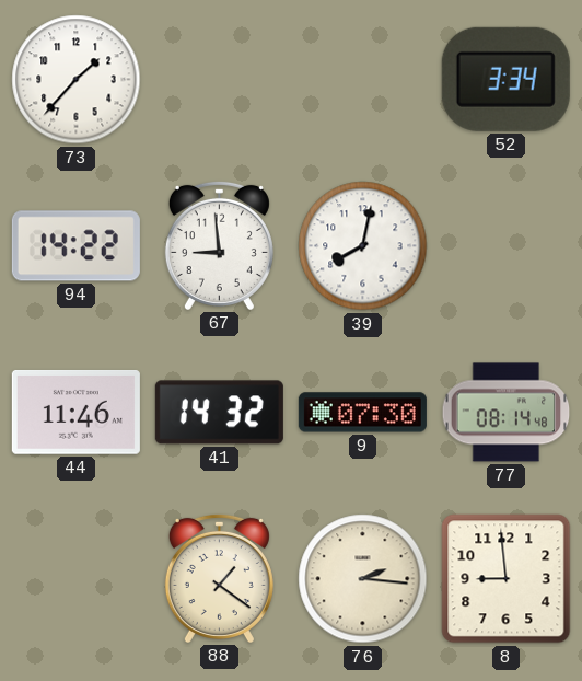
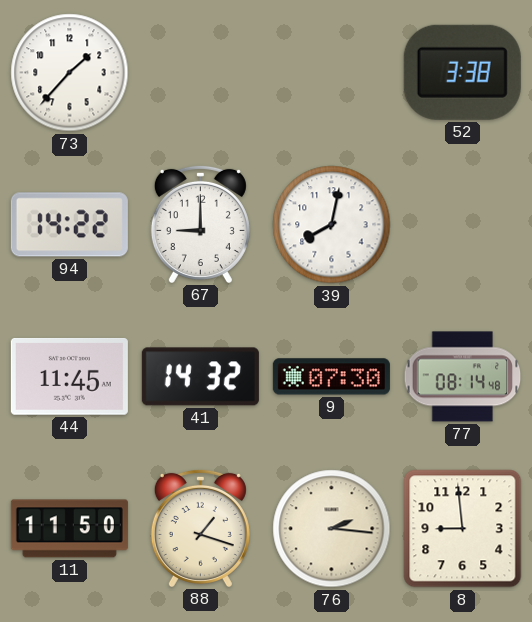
52: 3:34 -> 3:38 (462, 72)
67: 8:59 -> 9:00 (200, 224)
44: 11:46 -> 11:45 (69, 377)
11: none -> 11:50 (69, 529)
88: 1:21 -> 1:18 (200, 528)
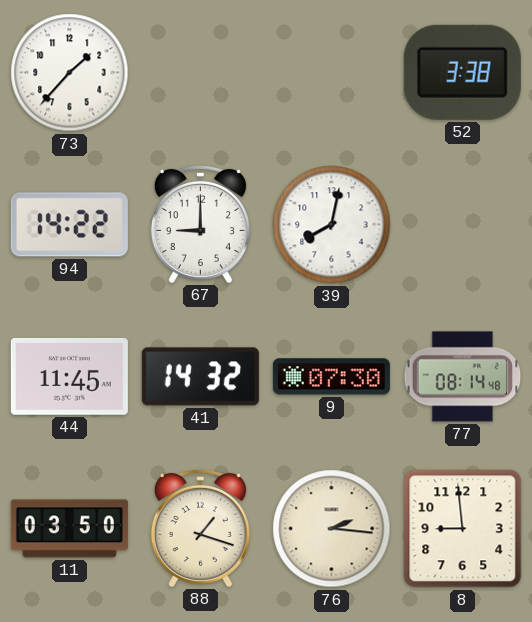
11: 11:50 -> 03:50 (69, 529)
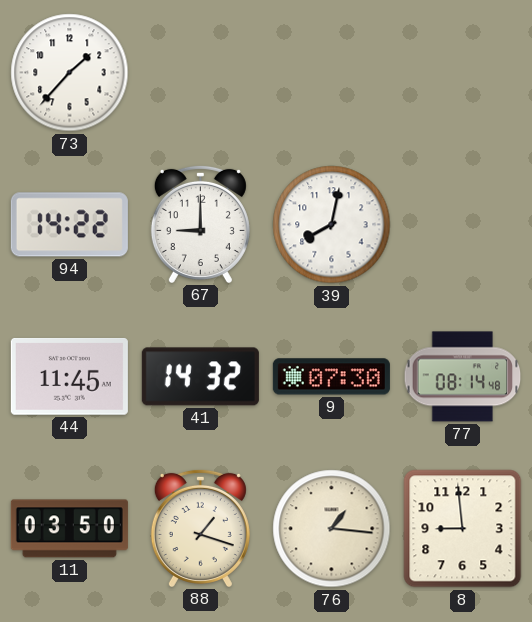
52: 3:38 -> none (462, 72)
76: 2:16 -> 1:16 (332, 529)
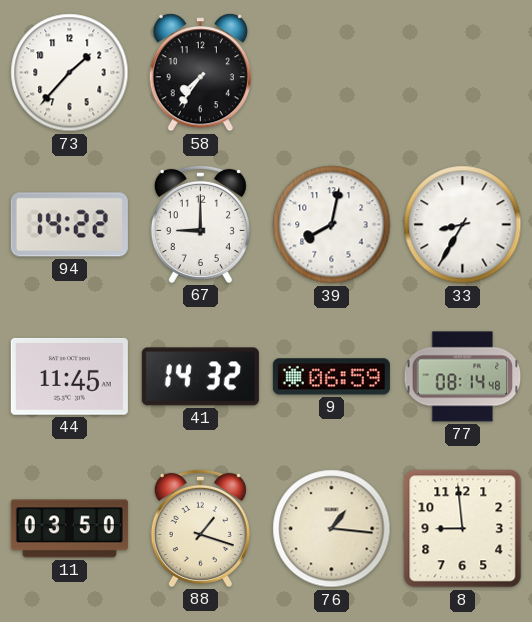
58: none -> 7:36 (200, 73)
33: none -> 8:35 (463, 225)
9: 07:30 -> 06:59 (331, 377)
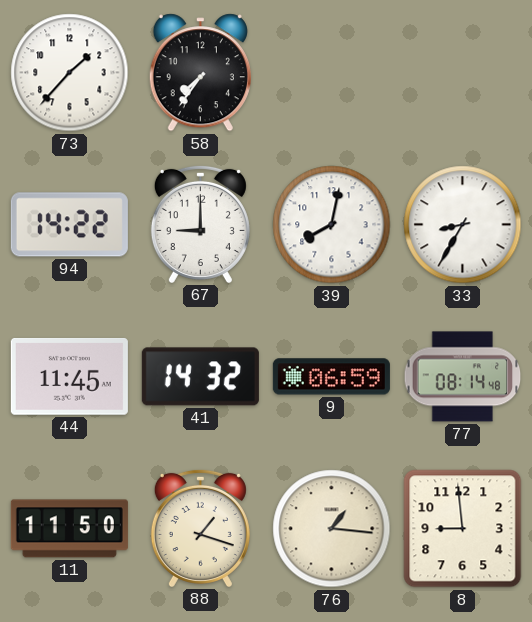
11: 03:50 -> 11:50 (69, 529)
